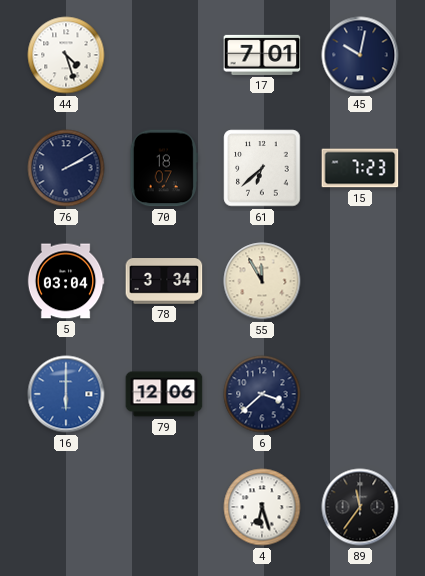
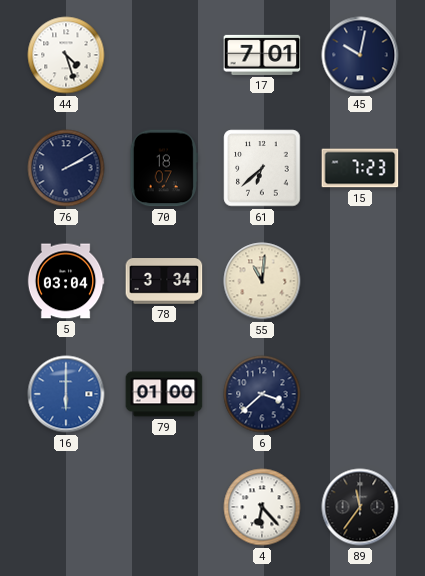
55: 11:55 -> 11:01 (262, 281)
79: 12:06 -> 01:00 (164, 394)
4: 6:27 -> 6:23 (262, 507)
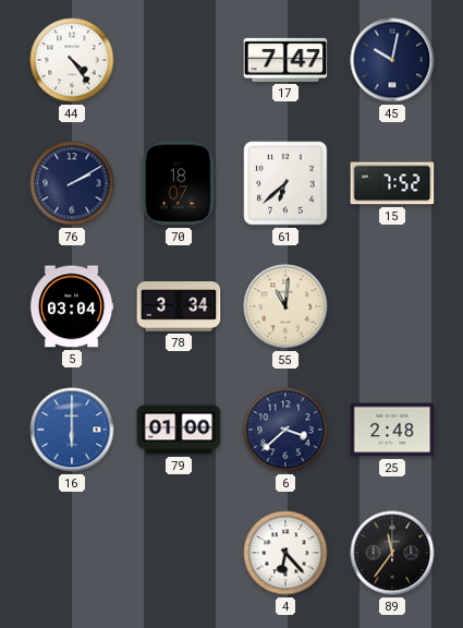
44: 4:27 -> 4:24 (72, 60)
17: 7:01 -> 7:47 (285, 60)
15: 7:23 -> 7:52 (392, 183)
25: none -> 2:48 (392, 430)
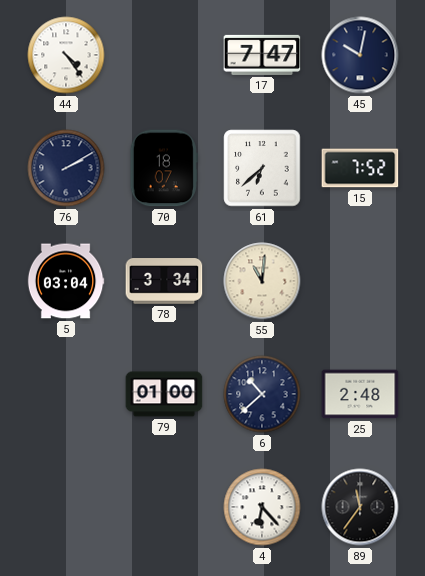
16: 6:00 -> none (72, 430)
6: 3:38 -> 10:38 (262, 394)
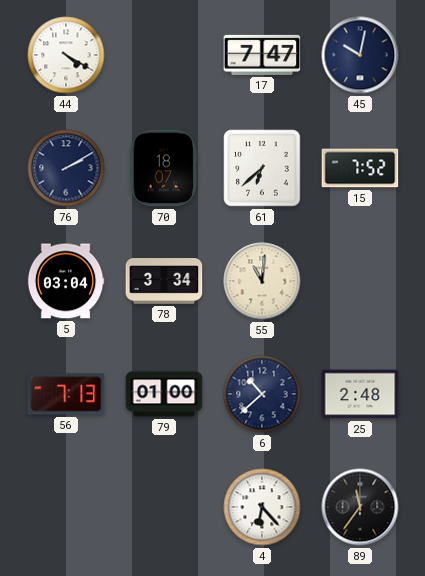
44: 4:24 -> 4:20 (66, 55)
56: none -> 7:13 (66, 394)
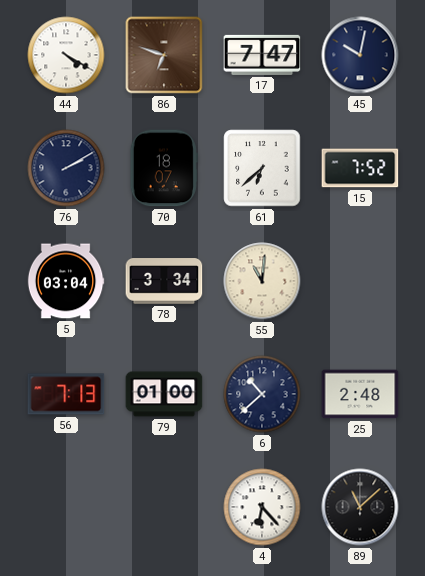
86: none -> 6:48 (164, 55)
89: 11:36 -> 11:08 (360, 507)
